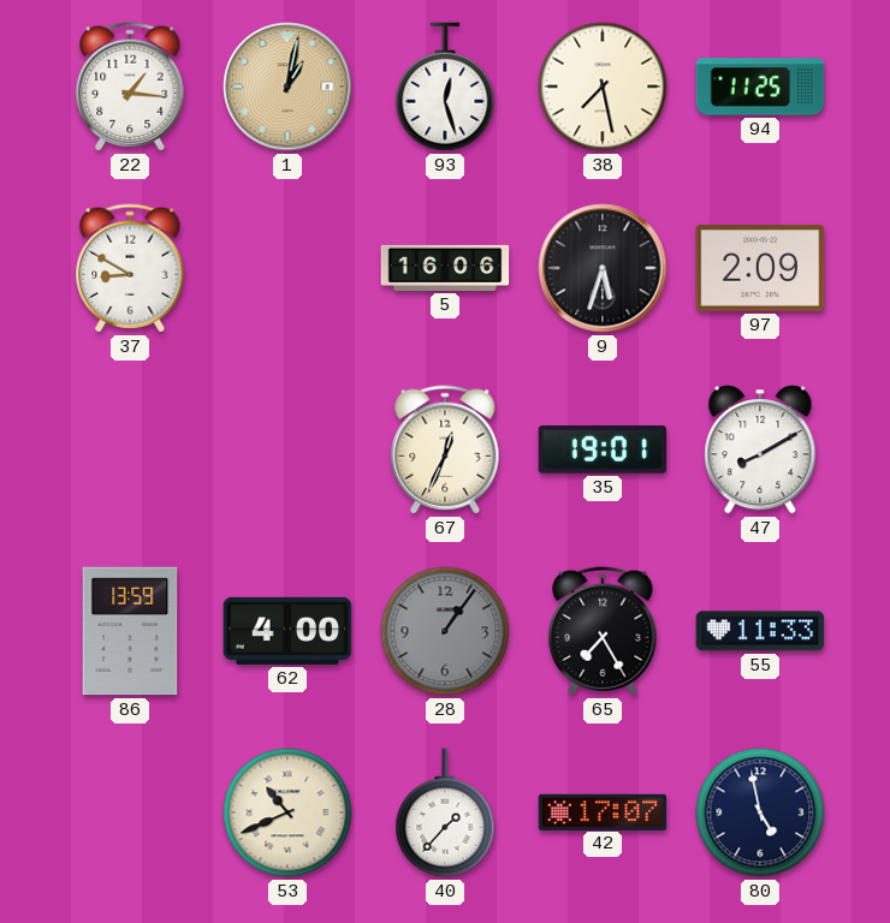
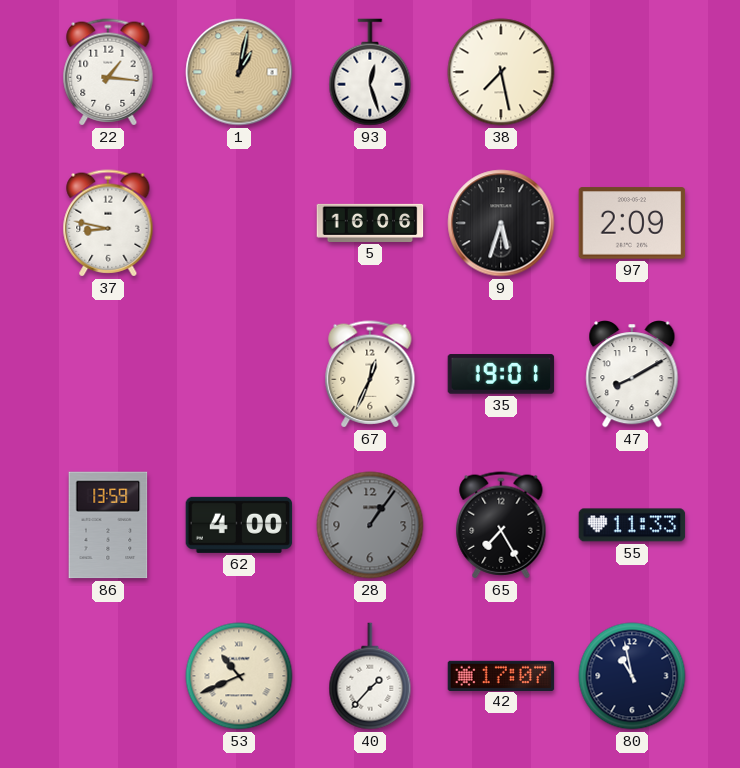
94: 11:25 -> none (760, 87)
37: 8:50 -> 8:47 (108, 223)
80: 4:58 -> 10:58 (632, 676)
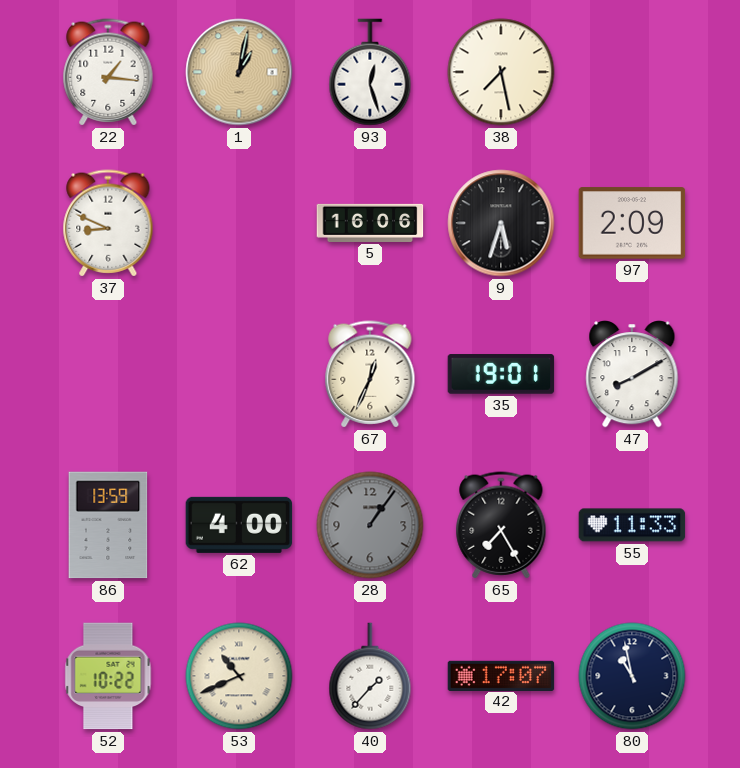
37: 8:47 -> 8:49 (108, 223)
52: none -> 10:22 (108, 676)
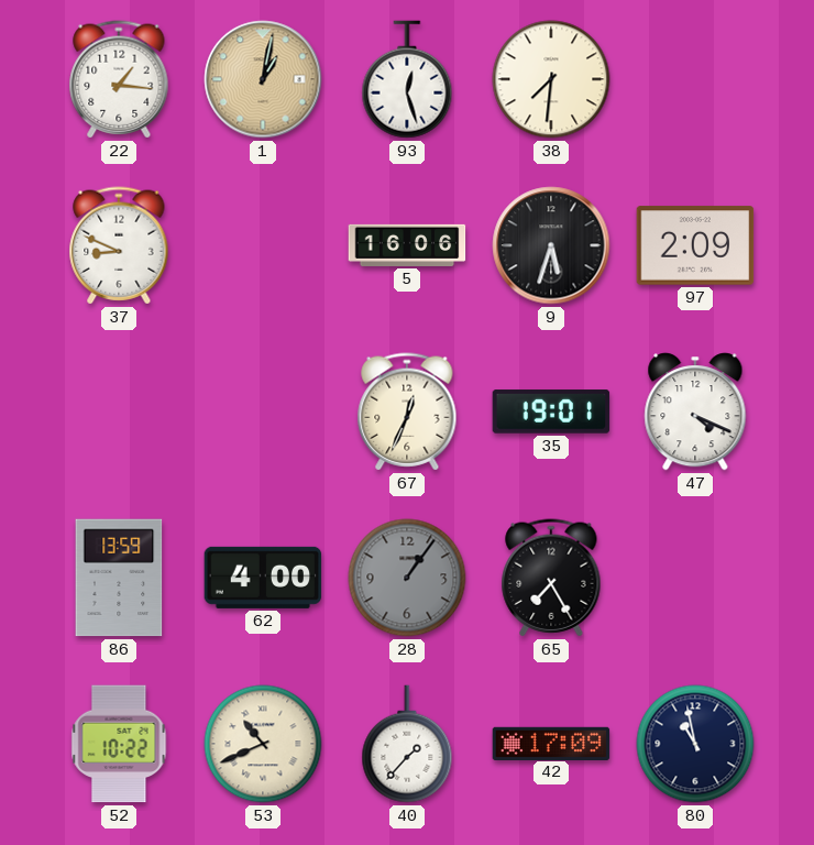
38: 7:28 -> 7:31 (551, 79)
47: 8:10 -> 4:19 (695, 411)
55: 11:33 -> none (632, 525)
42: 17:07 -> 17:09 (551, 743)
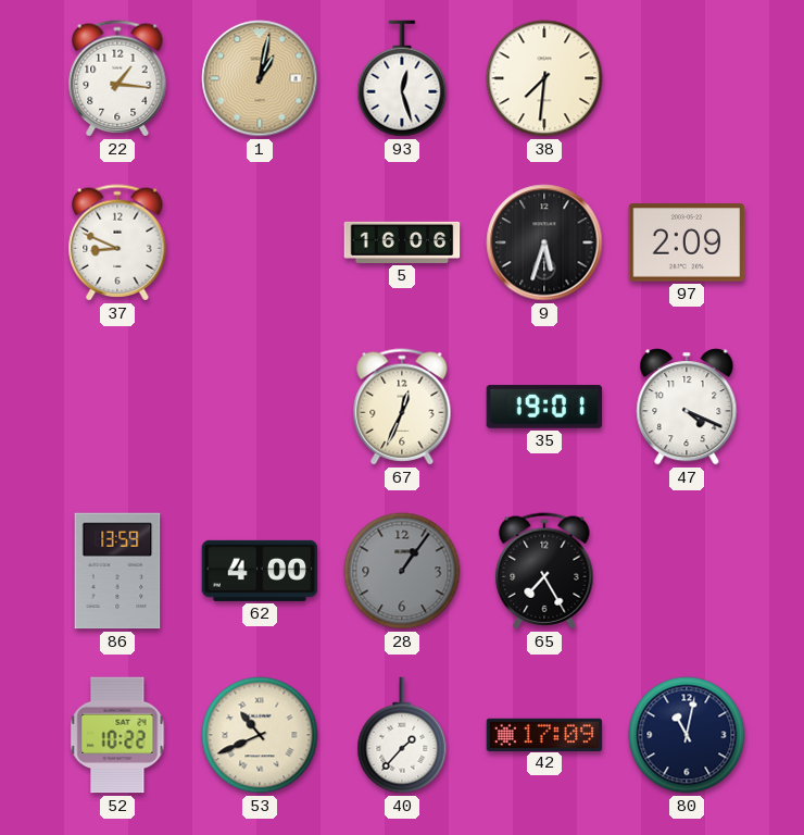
80: 10:58 -> 11:02 (687, 735)
